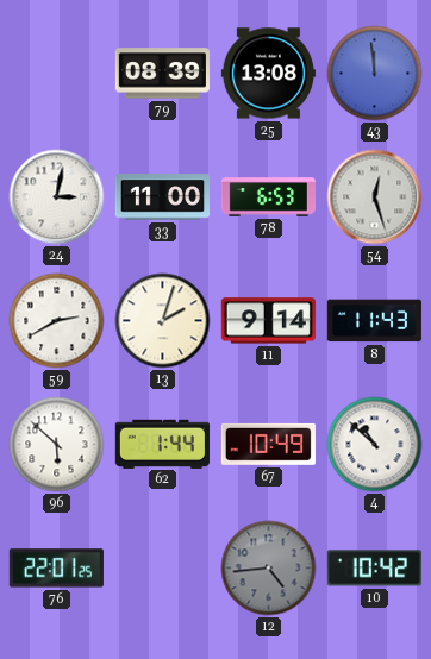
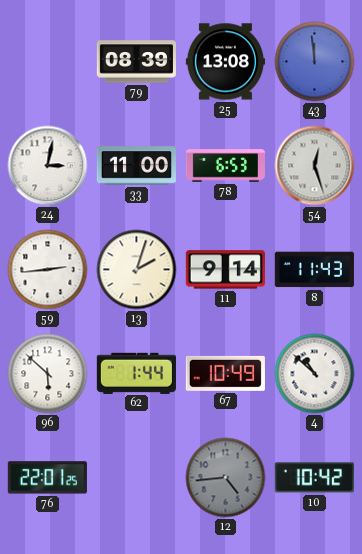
59: 2:40 -> 2:44 (48, 270)
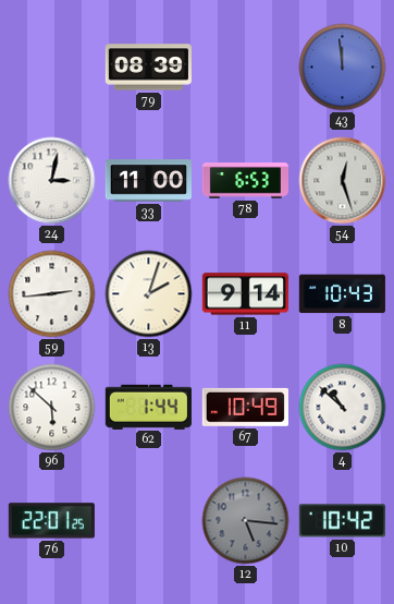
25: 13:08 -> none (225, 62)
8: 11:43 -> 10:43 (342, 294)
12: 4:44 -> 5:16 (246, 521)
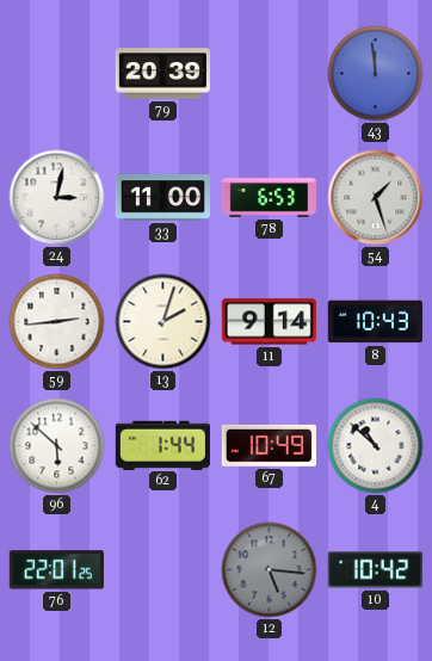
79: 08:39 -> 20:39 (162, 74)
54: 12:27 -> 1:27 (376, 198)
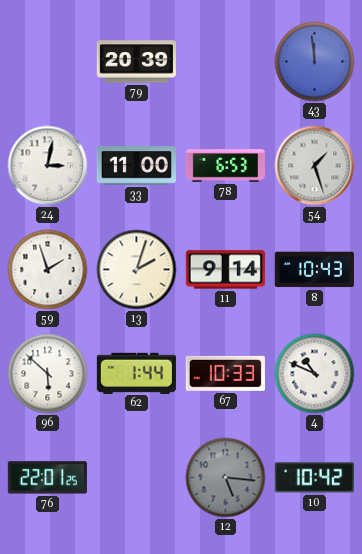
59: 2:44 -> 1:57 (48, 270)
67: 10:49 -> 10:33 (225, 373)
4: 10:52 -> 10:49 (315, 374)
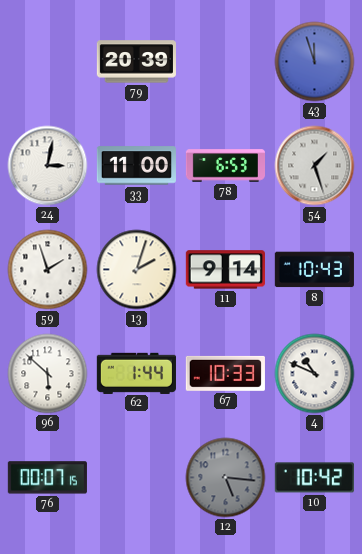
43: 11:59 -> 11:57 (315, 62)
76: 22:01 -> 00:07 (47, 478)
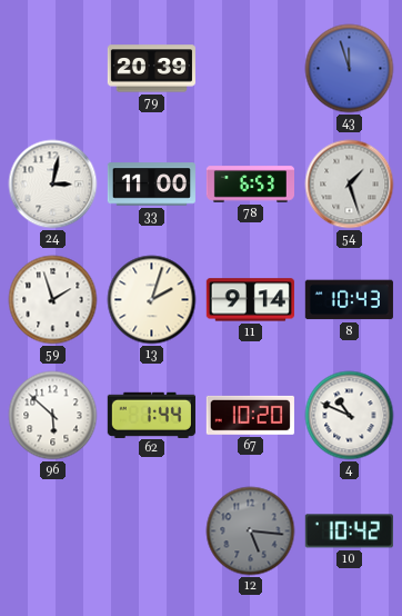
67: 10:33 -> 10:20 (250, 415)
76: 00:07 -> none (47, 478)
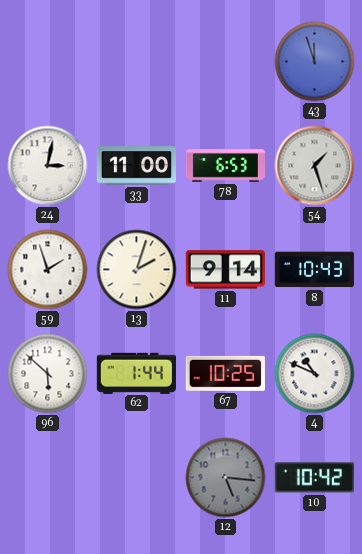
79: 20:39 -> none (151, 69)
67: 10:20 -> 10:25 (225, 373)
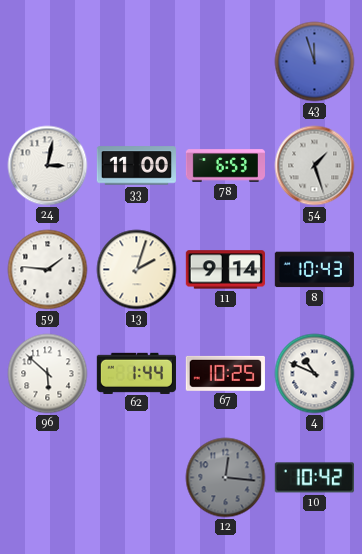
59: 1:57 -> 1:46 (48, 270)
12: 5:16 -> 12:16 (226, 478)
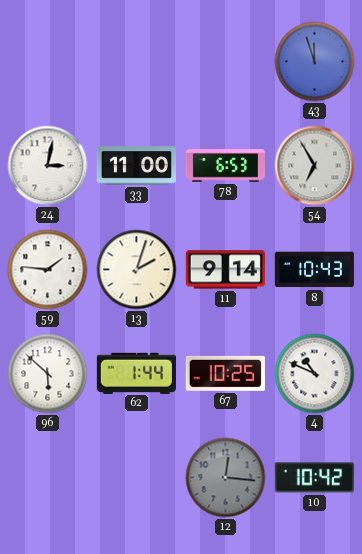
54: 1:27 -> 6:55 (315, 166)
